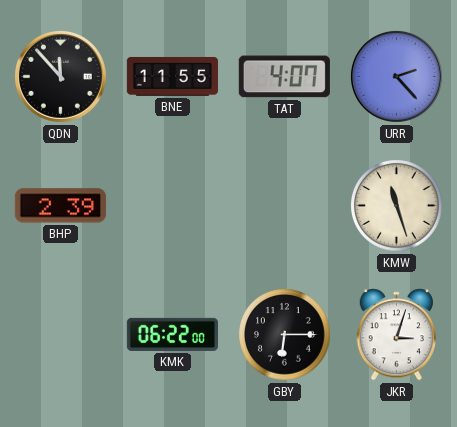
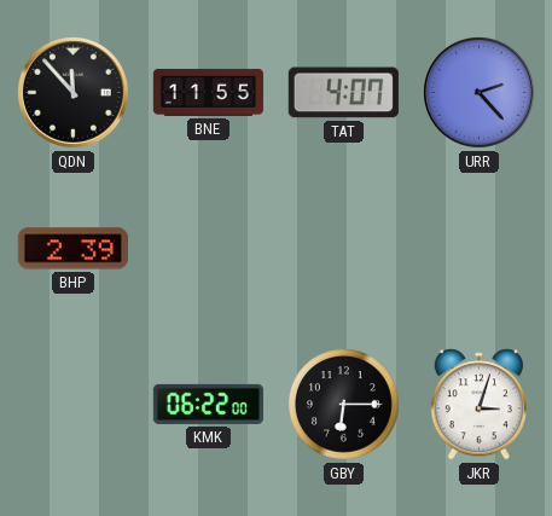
KMW: 11:27 -> none (397, 206)
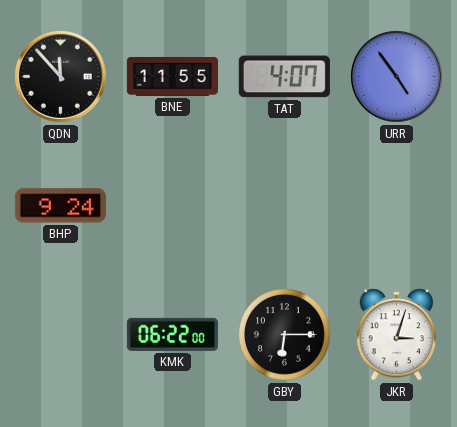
URR: 2:23 -> 4:54 (396, 76)
BHP: 2:39 -> 9:24 (60, 206)
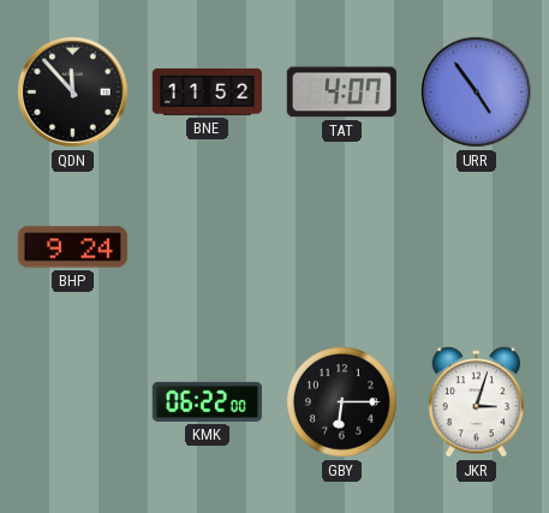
BNE: 11:55 -> 11:52 (207, 91)
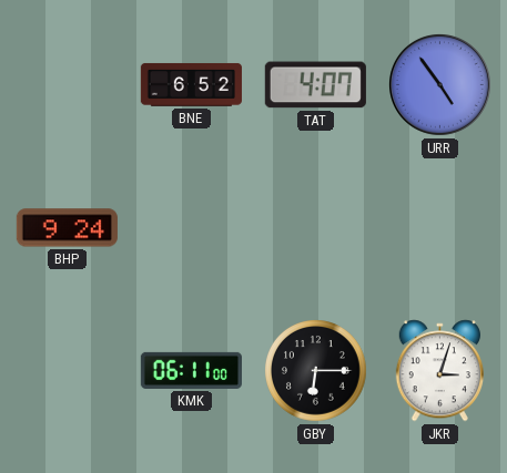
QDN: 11:53 -> none (72, 91)
BNE: 11:52 -> 6:52 (191, 84)
KMK: 06:22 -> 06:11 (191, 370)
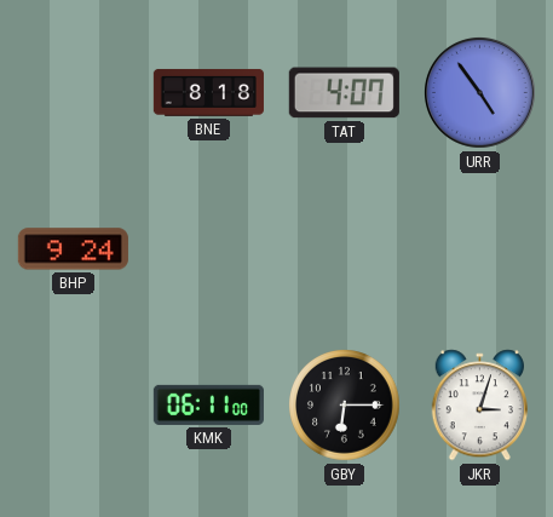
BNE: 6:52 -> 8:18 (208, 92)
